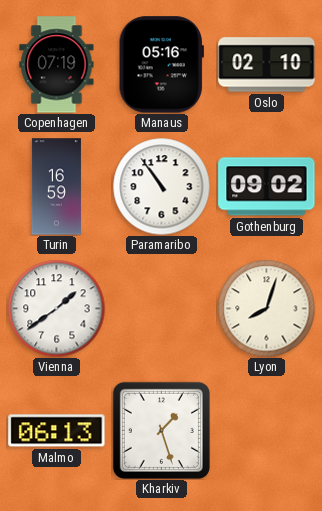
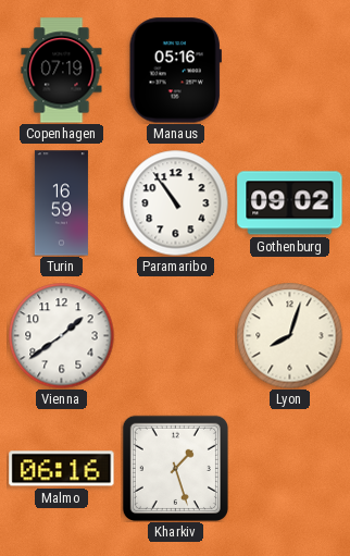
Oslo: 02:10 -> none (267, 65)
Malmo: 06:13 -> 06:16 (62, 469)
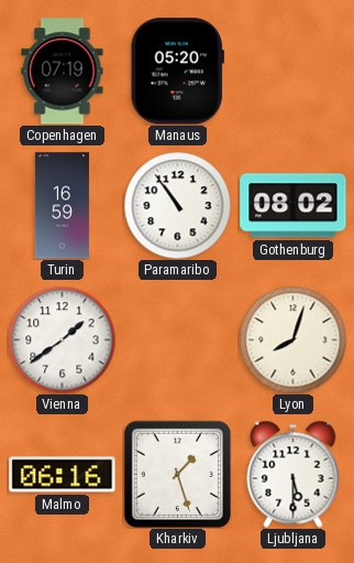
Manaus: 05:16 -> 05:20 (177, 72)
Gothenburg: 09:02 -> 08:02 (294, 206)
Ljubljana: none -> 5:30 (294, 474)
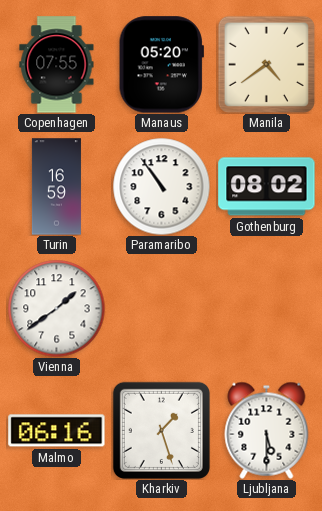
Copenhagen: 07:19 -> 07:55 (57, 65)
Manila: none -> 4:39 (266, 64)
Lyon: 8:03 -> none (292, 339)
